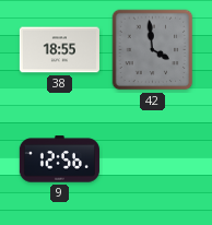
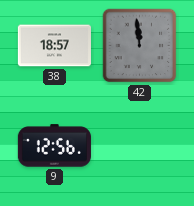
38: 18:55 -> 18:57 (54, 46)
42: 3:59 -> 11:59 (140, 46)
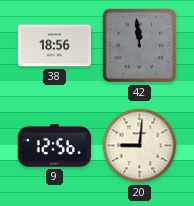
38: 18:57 -> 18:56 (54, 46)
20: none -> 9:01 (140, 146)
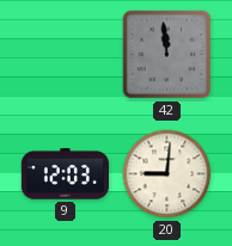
38: 18:56 -> none (54, 46)
9: 12:56 -> 12:03 (65, 174)
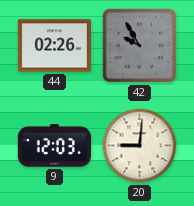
44: none -> 02:26 (54, 46)
42: 11:59 -> 9:55 (140, 46)
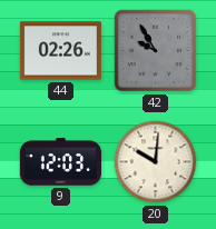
20: 9:01 -> 10:01 (156, 162)
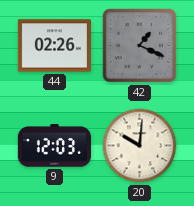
42: 9:55 -> 1:19 (140, 46)
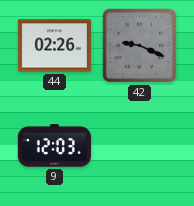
42: 1:19 -> 9:19 (140, 46)
20: 10:01 -> none (140, 146)
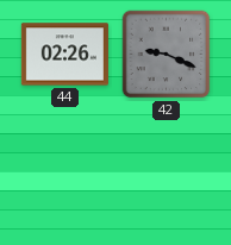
9: 12:03 -> none (54, 146)
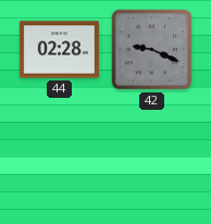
44: 02:26 -> 02:28 (59, 50)
